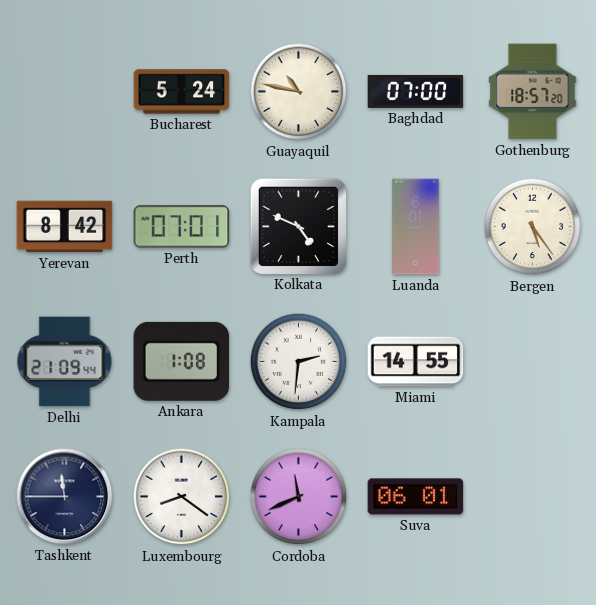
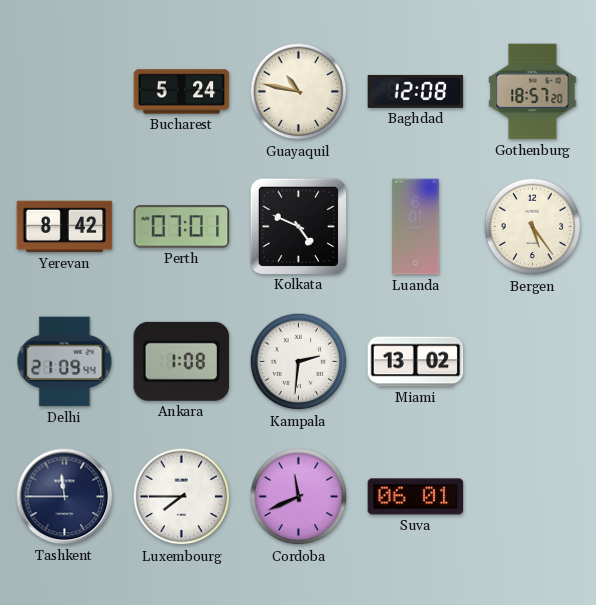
Baghdad: 07:00 -> 12:08 (416, 91)
Miami: 14:55 -> 13:02 (416, 362)
Luxembourg: 8:21 -> 7:45 (182, 497)
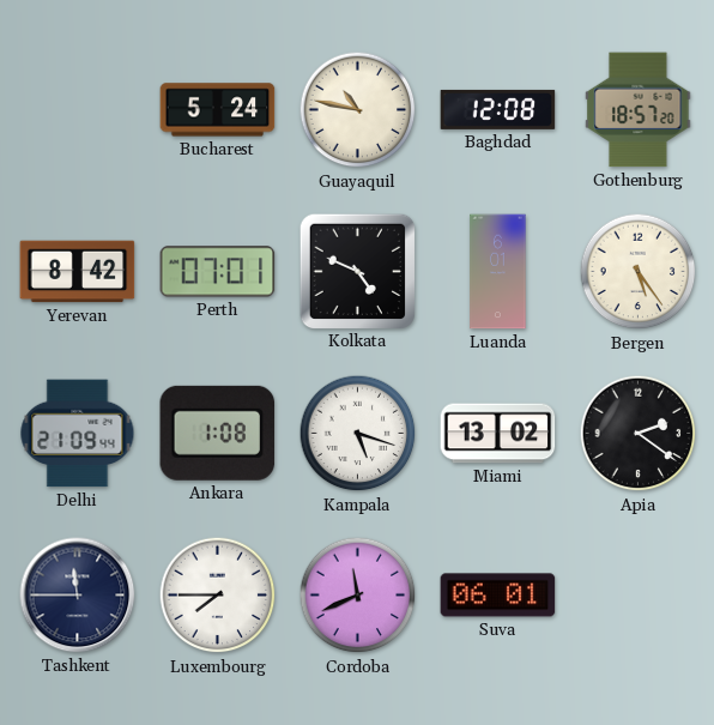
Kampala: 2:31 -> 5:18 (358, 434)
Apia: none -> 2:21 (639, 434)
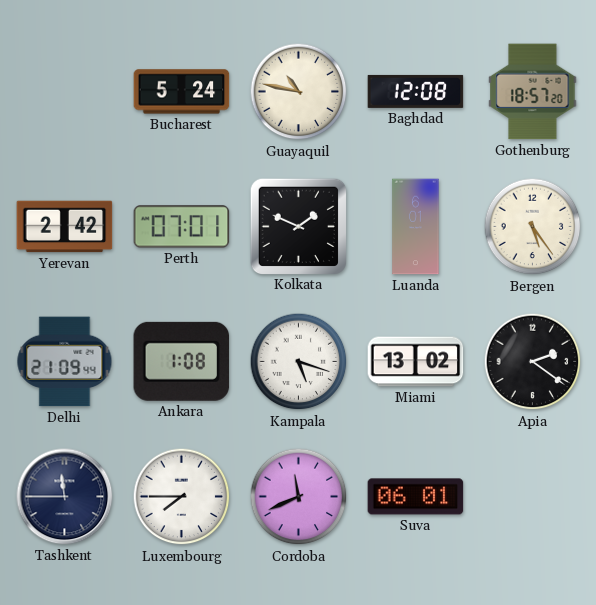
Yerevan: 8:42 -> 2:42 (65, 227)
Kolkata: 4:49 -> 1:49 (298, 226)
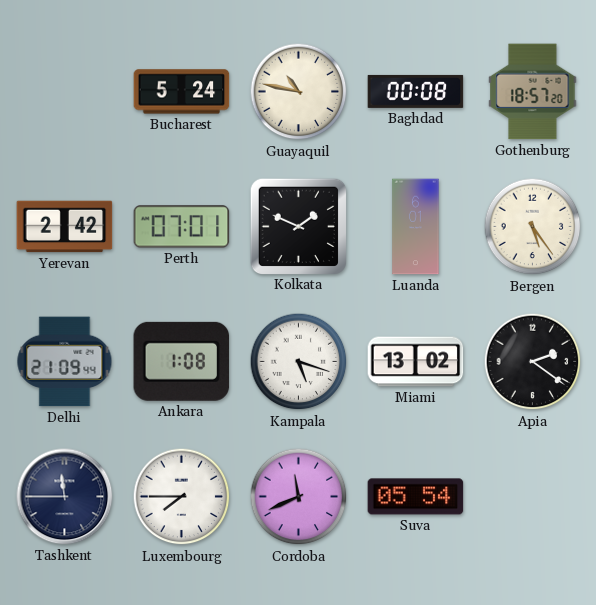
Baghdad: 12:08 -> 00:08 (416, 91)
Suva: 06:01 -> 05:54 (416, 497)
